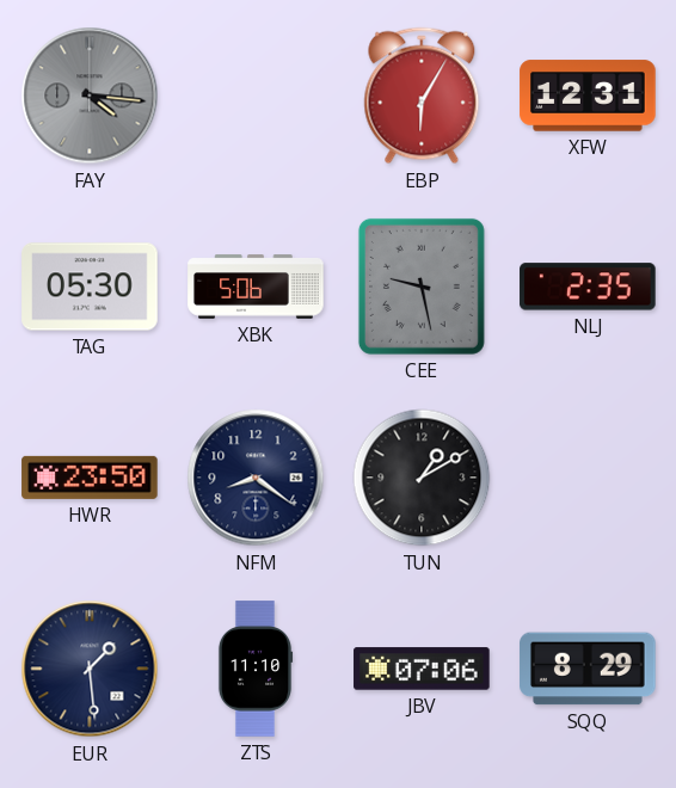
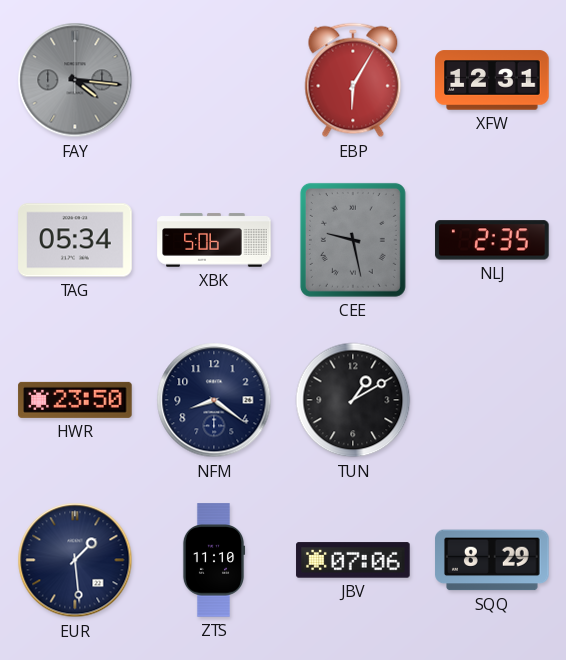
TAG: 05:30 -> 05:34 (75, 240)
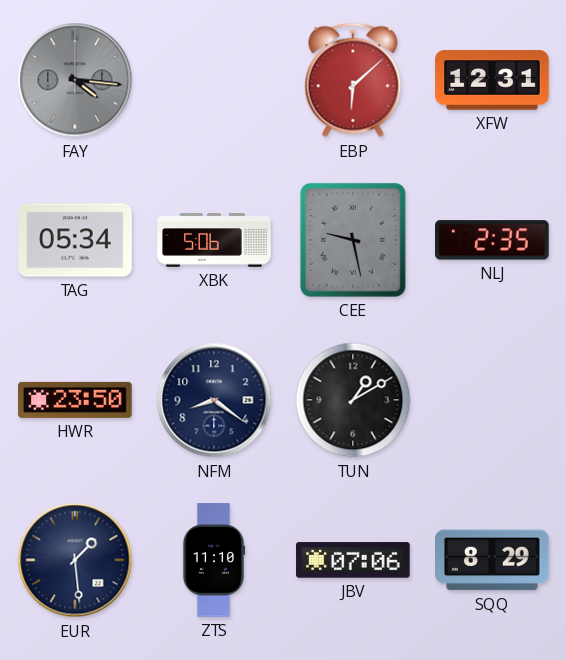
EBP: 6:05 -> 6:08 (353, 80)
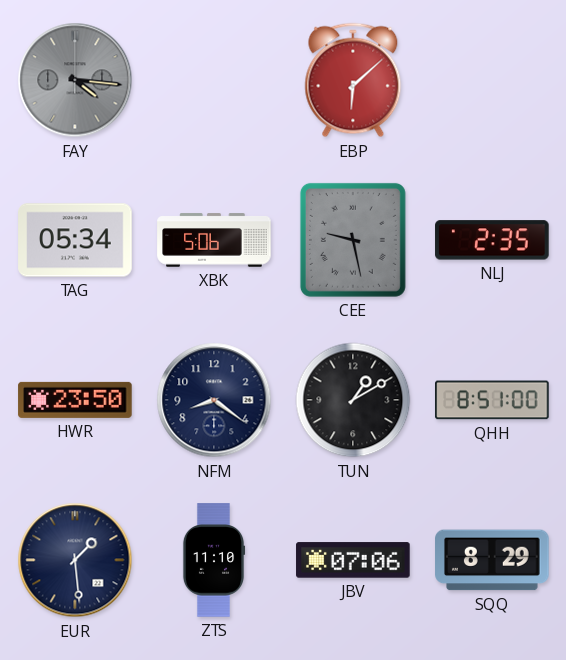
XFW: 12:31 -> none (492, 80)
QHH: none -> 8:51 (492, 400)
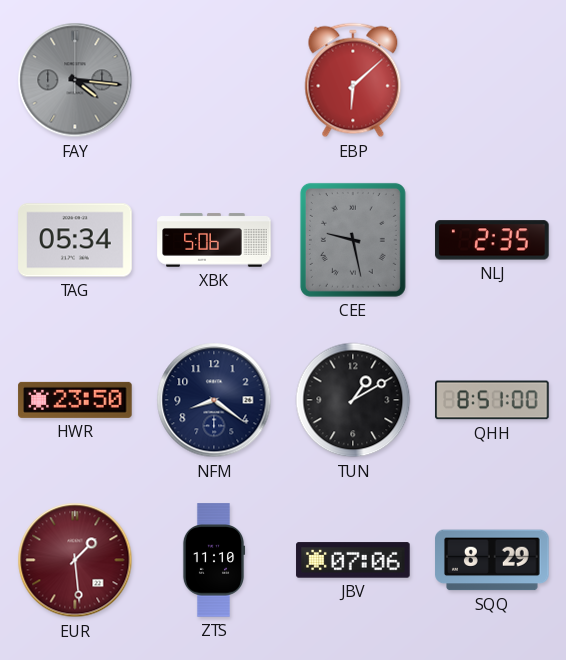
EUR dial: navy -> burgundy (75, 560)
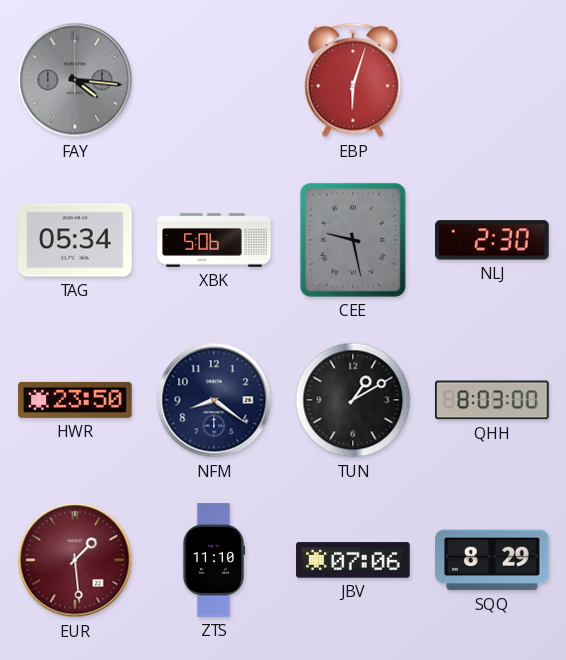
EBP: 6:08 -> 6:03 (353, 80)
NLJ: 2:35 -> 2:30 (492, 240)
QHH: 8:51 -> 8:03 (492, 400)
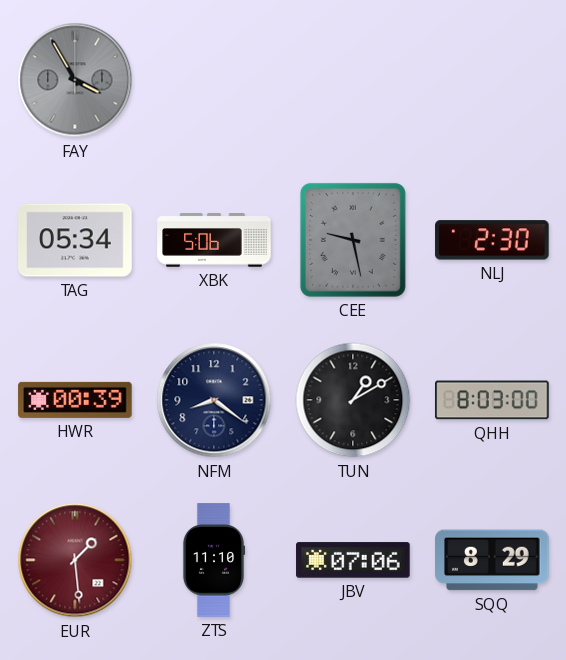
FAY: 4:16 -> 3:55 (75, 80)
EBP: 6:03 -> none (353, 80)
HWR: 23:50 -> 00:39 (75, 400)
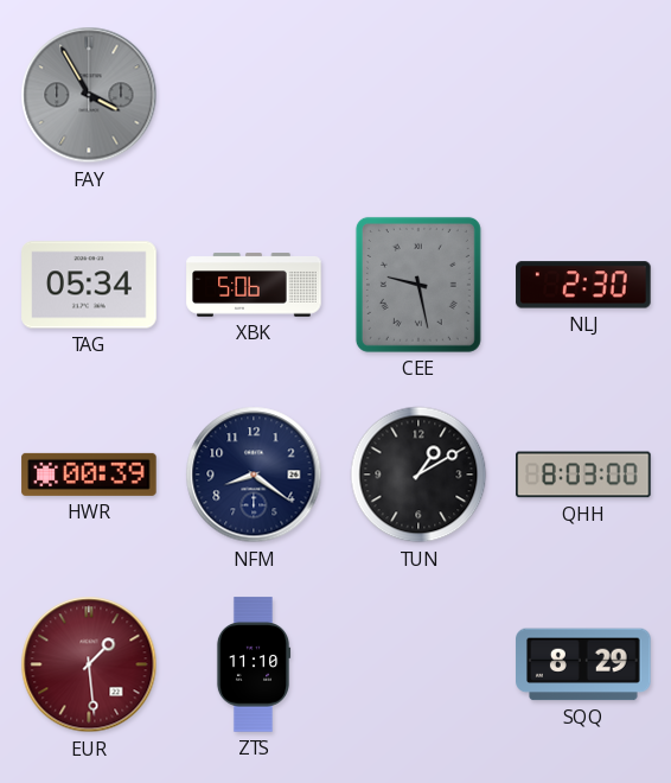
JBV: 07:06 -> none (353, 560)
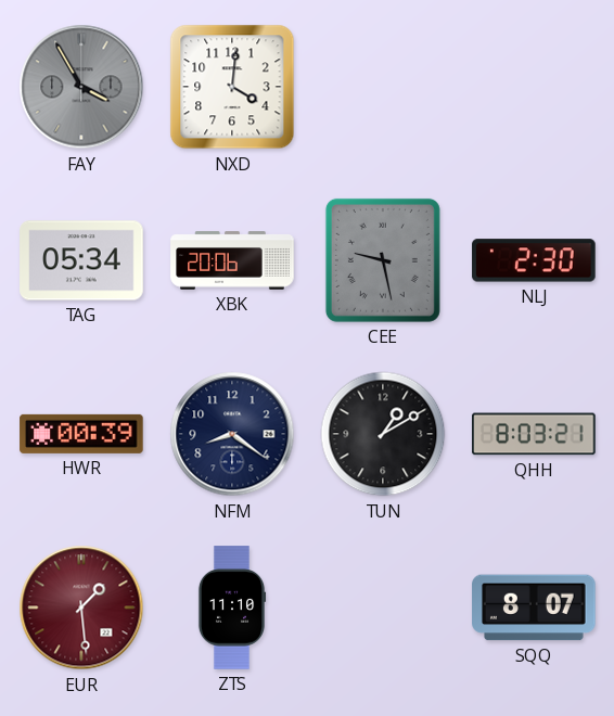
NXD: none -> 4:01 (232, 87)
XBK: 5:06 -> 20:06 (232, 260)
QHH: 8:03:00 -> 8:03:21 (534, 434)
SQQ: 8:29 -> 8:07 (534, 608)
